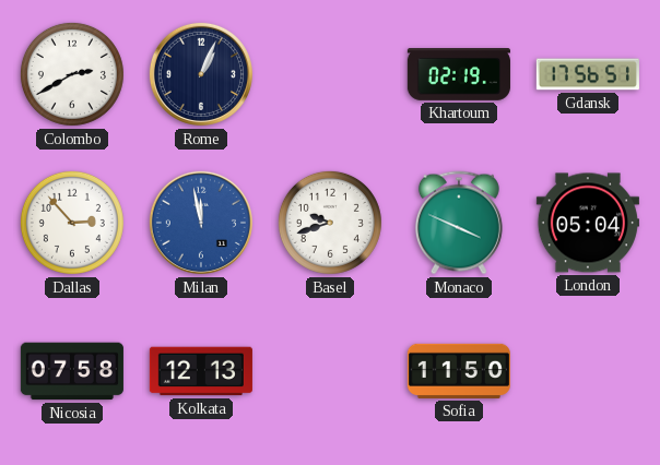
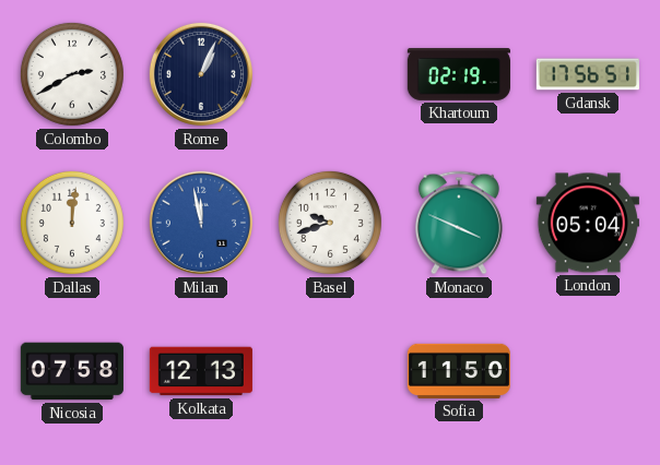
Dallas: 2:53 -> 12:01 (72, 223)
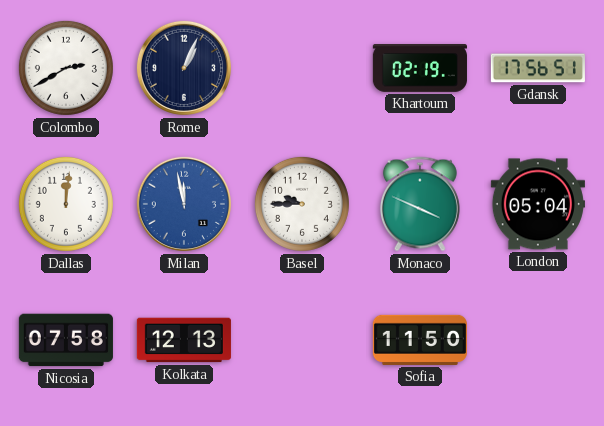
Basel: 9:42 -> 9:45 (302, 204)
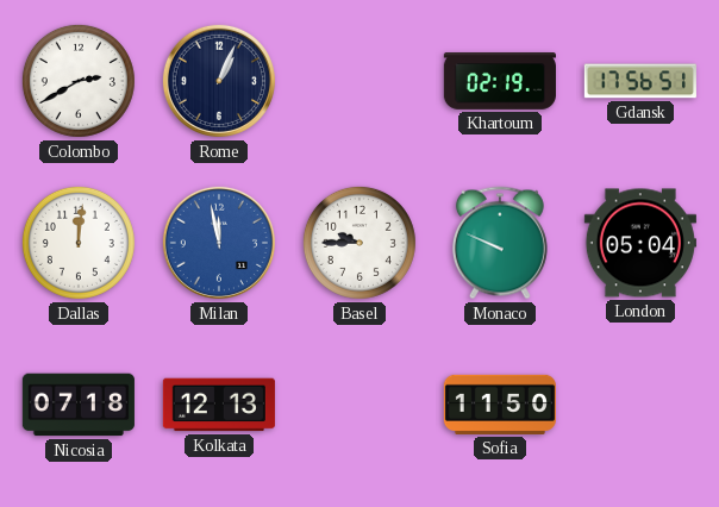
Monaco: 3:49 -> 9:49 (500, 243)
Nicosia: 07:58 -> 07:18 (79, 405)
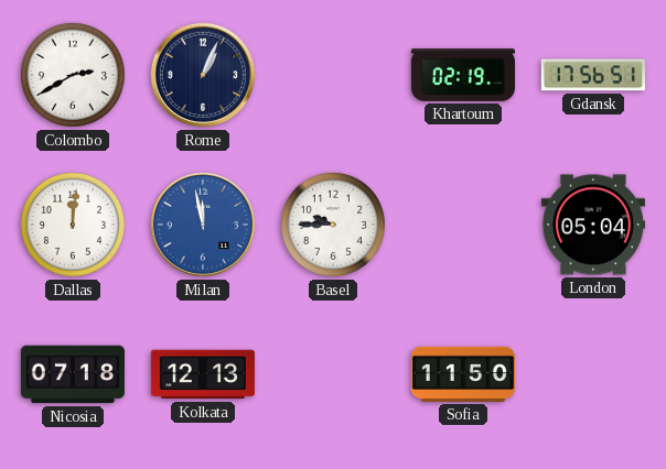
Monaco: 9:49 -> none (500, 243)
